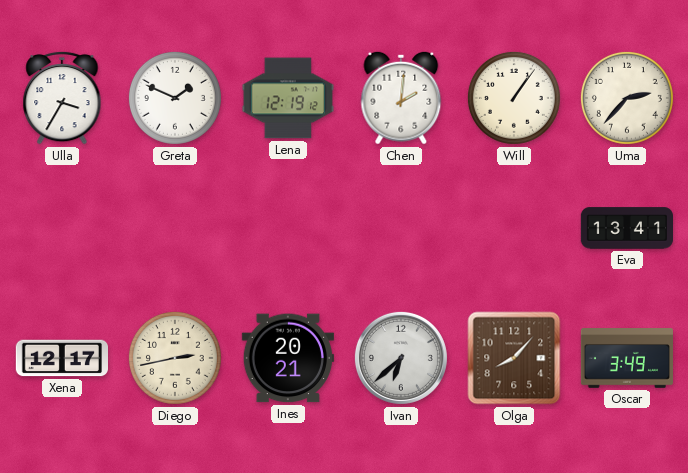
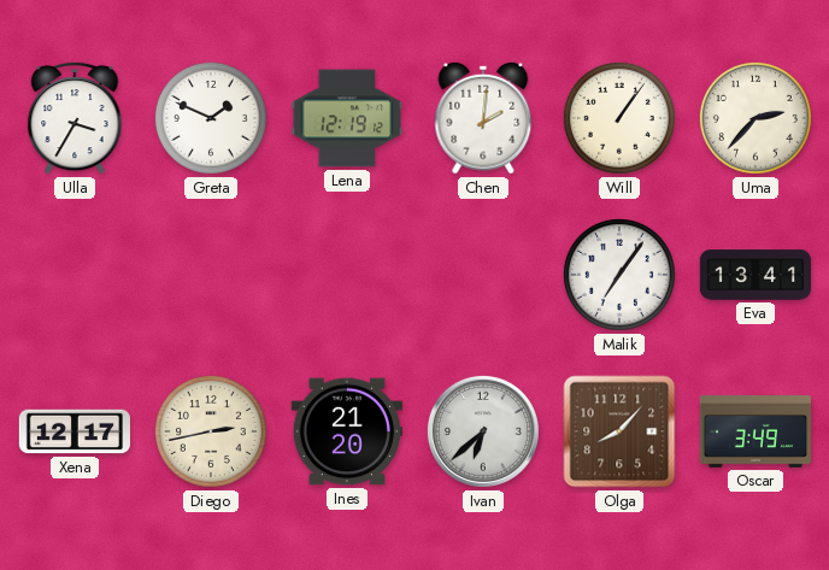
Malik: none -> 7:06 (619, 275)
Ines: 20:21 -> 21:20 (347, 431)
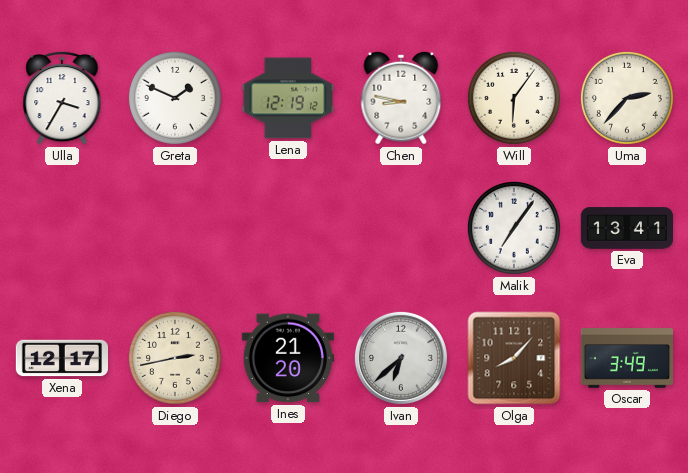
Chen: 2:01 -> 8:47 (401, 98)
Will: 1:06 -> 6:06 (514, 98)
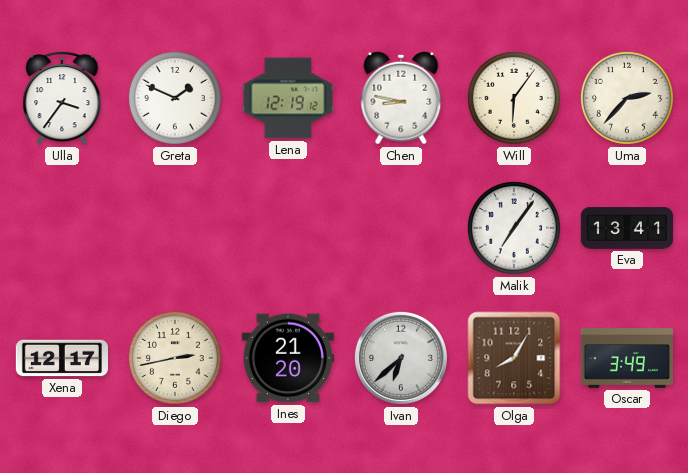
Ulla: 3:35 -> 3:36 (62, 98)
Olga: 8:07 -> 8:05 (514, 358)
